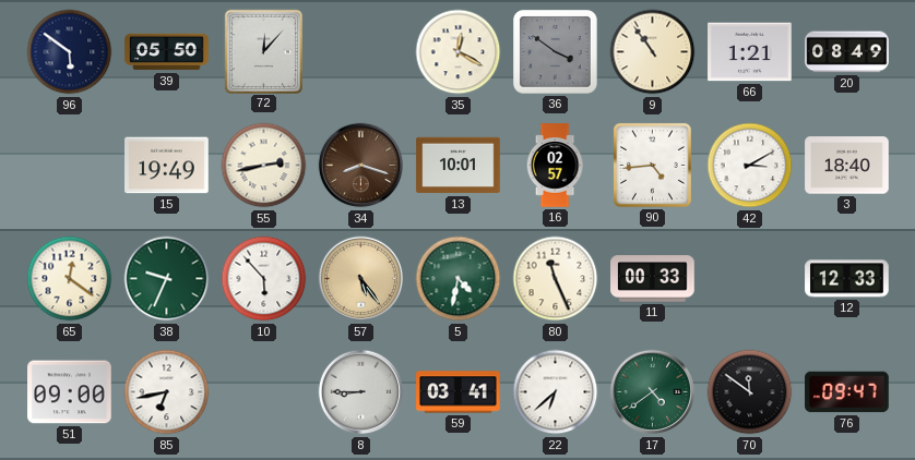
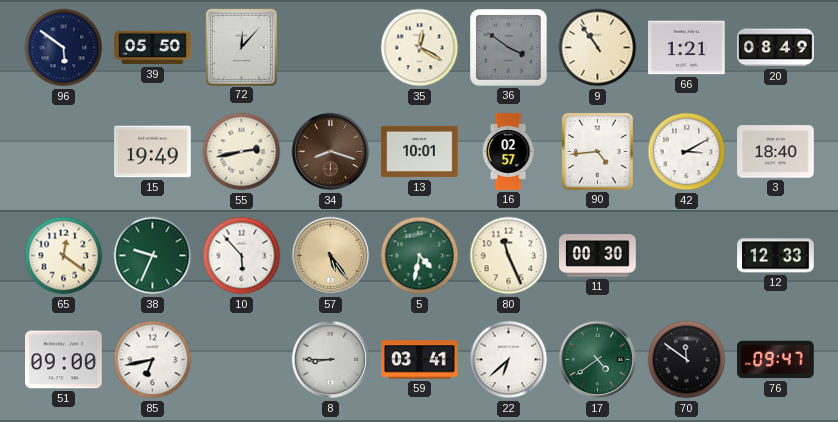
11: 00:33 -> 00:30 (598, 256)
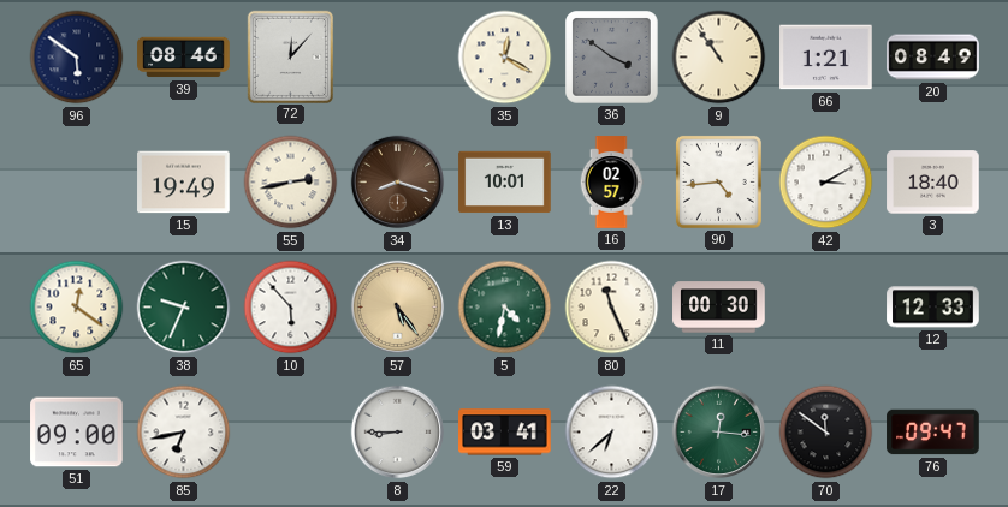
39: 05:50 -> 08:46 (184, 58)
17: 4:39 -> 12:16 (719, 433)
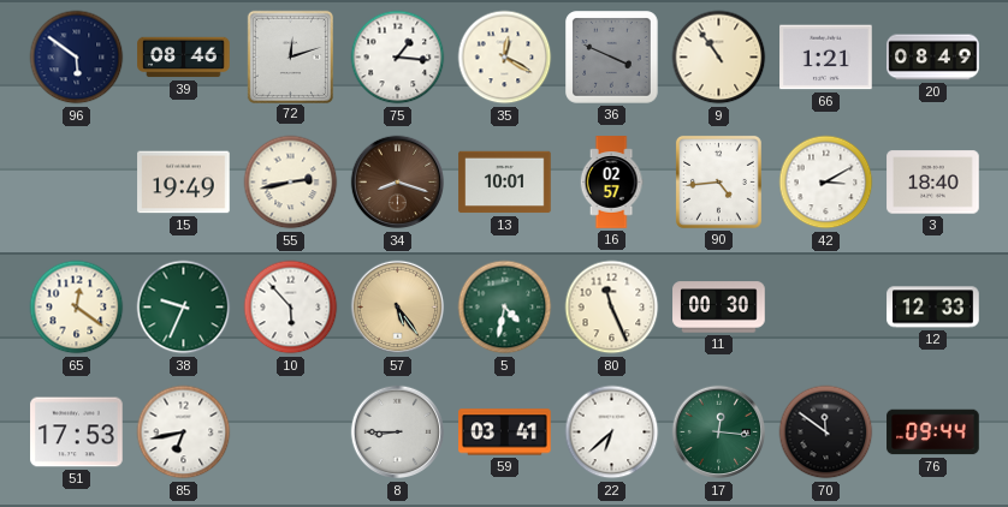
72: 12:07 -> 12:12 (290, 56)
75: none -> 1:16 (398, 58)
36: 3:51 -> 3:49 (612, 58)
51: 09:00 -> 17:53 (77, 433)
76: 09:47 -> 09:44 (933, 433)
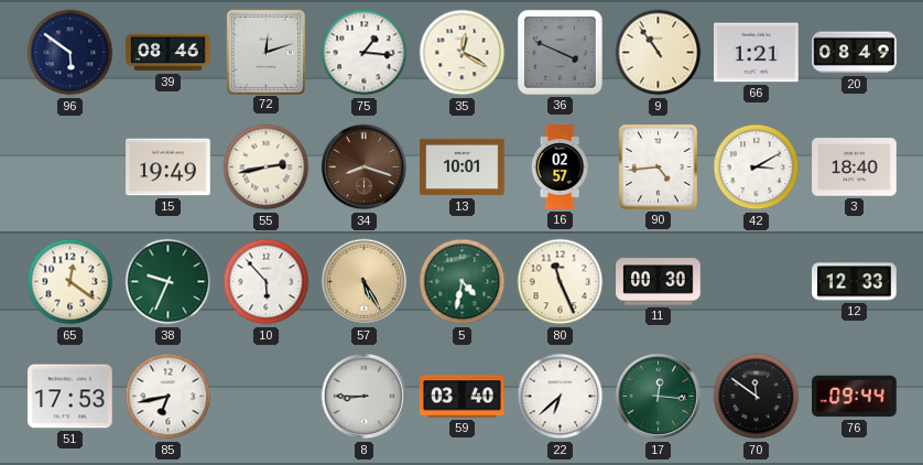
57: 5:24 -> 5:25 (365, 282)
59: 03:41 -> 03:40 (463, 397)
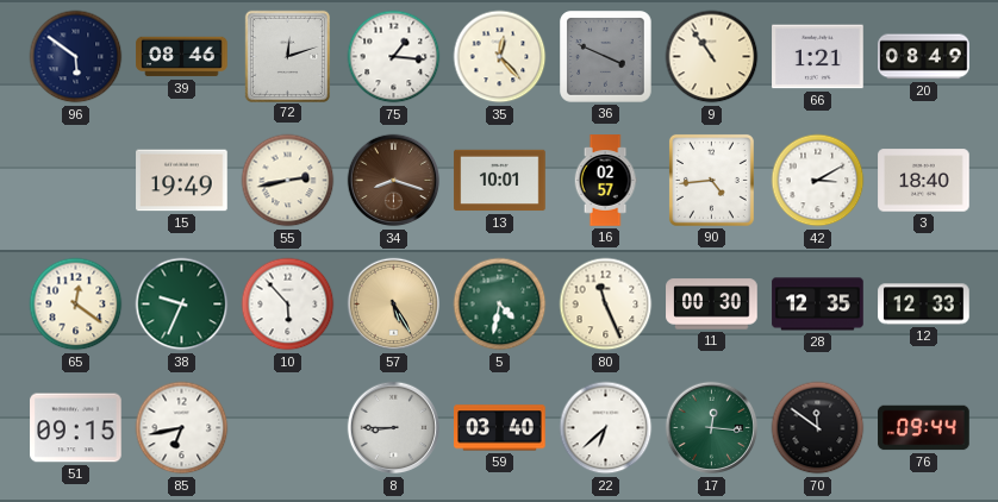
35: 12:20 -> 12:23 (500, 57)
28: none -> 12:35 (818, 305)
51: 17:53 -> 09:15 (76, 428)
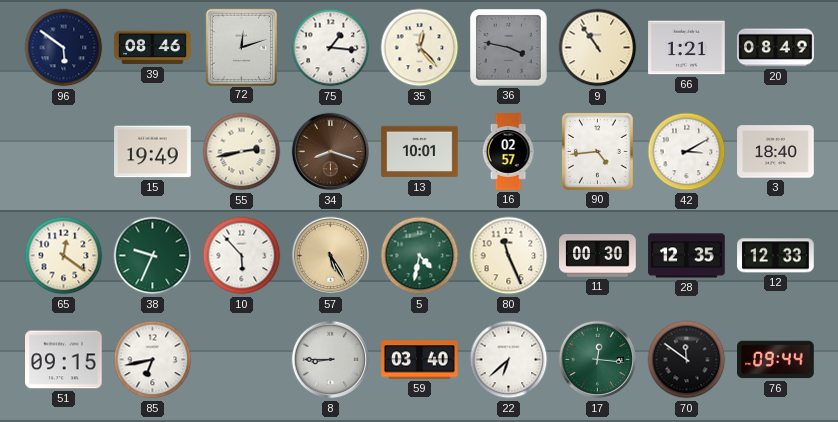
36: 3:49 -> 3:47 (509, 48)
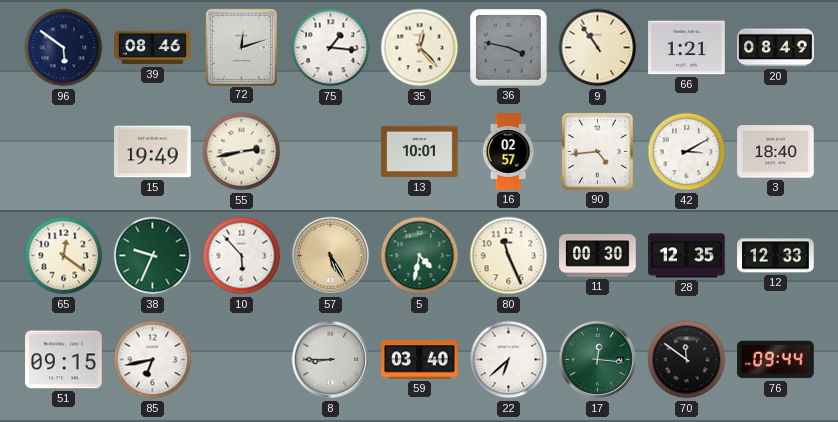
34: 8:18 -> none (331, 152)
